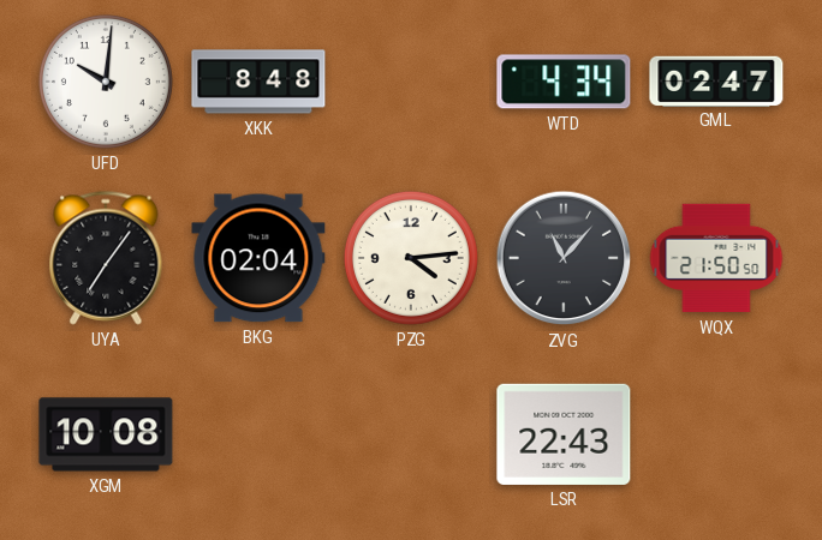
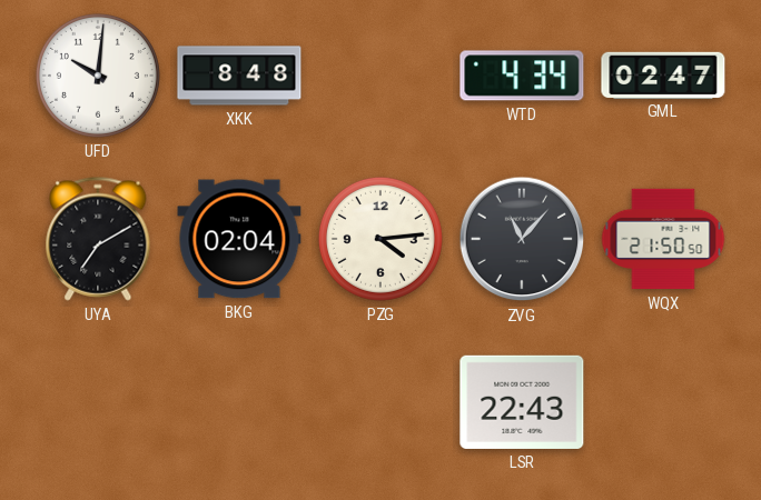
UYA: 7:06 -> 7:10 (98, 239)
XGM: 10:08 -> none (106, 434)
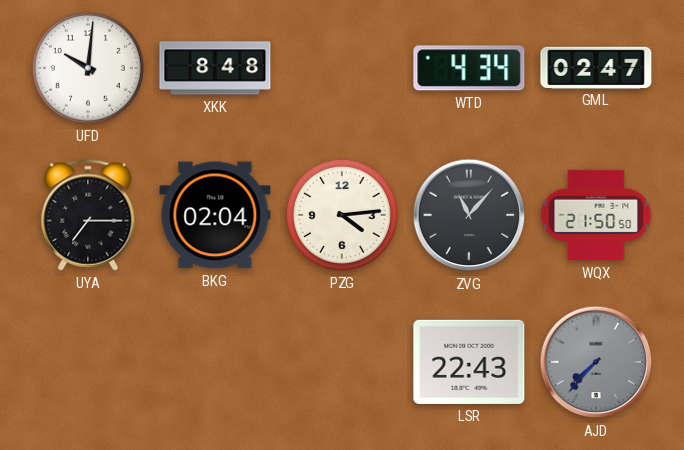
UYA: 7:10 -> 7:15 (88, 215)
AJD: none -> 7:37 (596, 362)
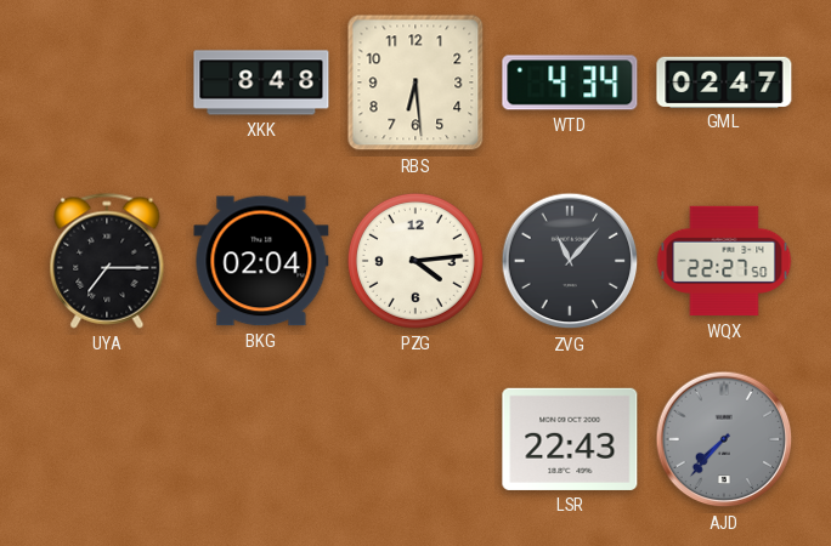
UFD: 10:01 -> none (88, 68)
RBS: none -> 6:29 (415, 83)
WQX: 21:50 -> 22:27 (724, 261)
